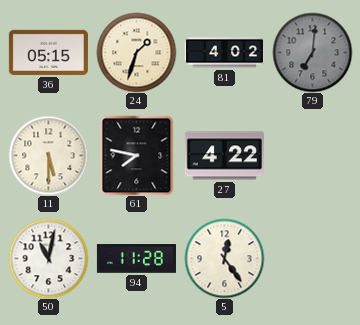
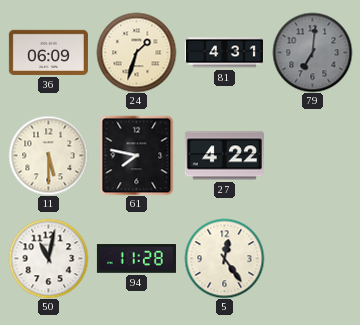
36: 05:15 -> 06:09 (48, 52)
81: 4:02 -> 4:31 (224, 53)
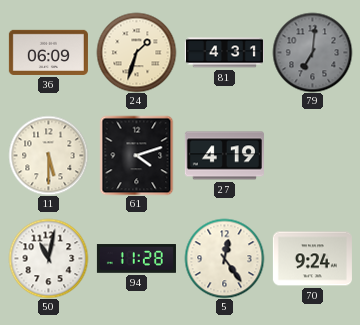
61: 7:47 -> 4:12 (137, 155)
27: 4:22 -> 4:19 (224, 156)
70: none -> 9:24 (312, 259)
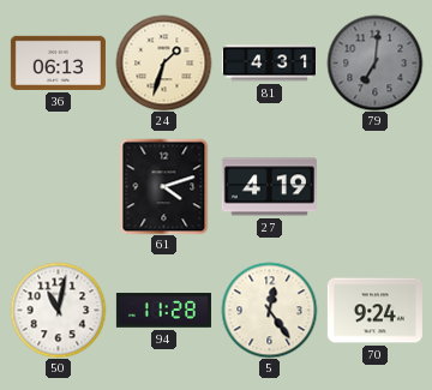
36: 06:09 -> 06:13 (58, 62)
11: 5:30 -> none (48, 155)
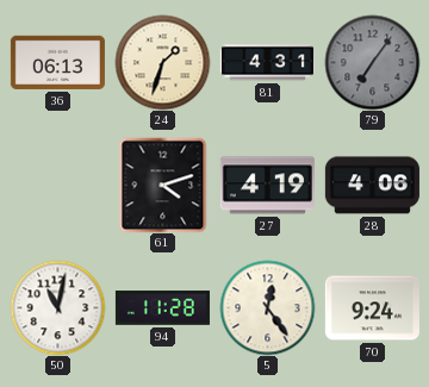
79: 7:01 -> 7:06 (372, 62)
28: none -> 4:06 (372, 186)
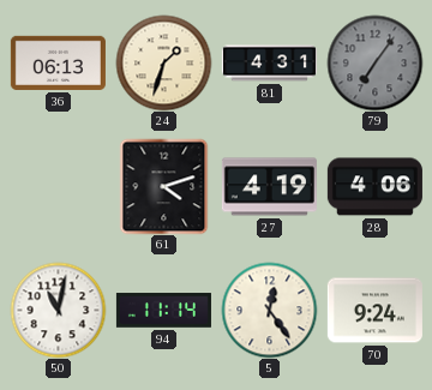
94: 11:28 -> 11:14 (163, 311)
